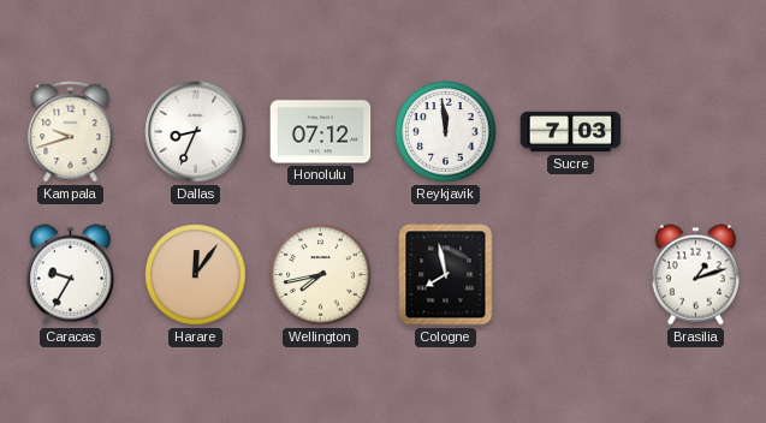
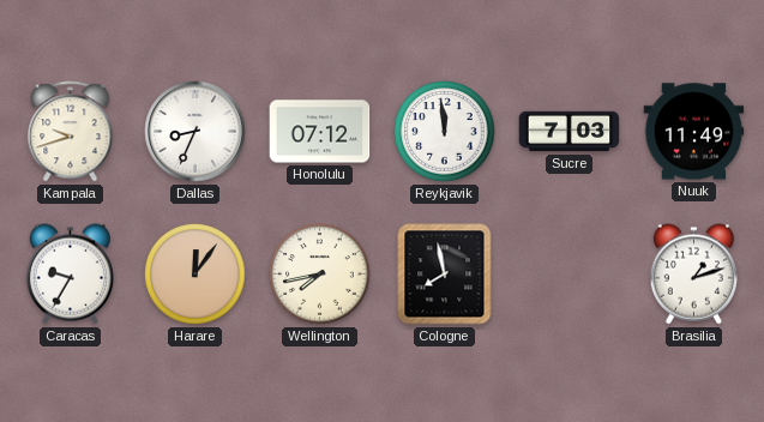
Nuuk: none -> 11:49 (694, 132)
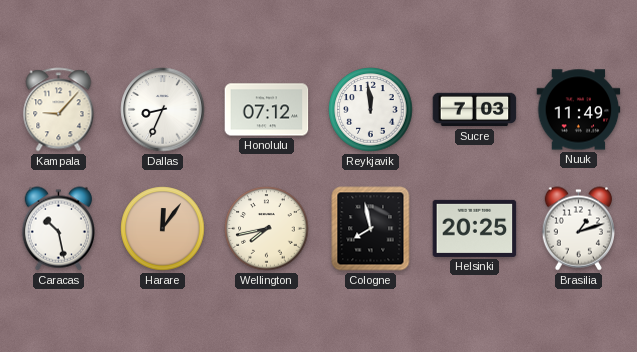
Kampala: 9:42 -> 9:07 (59, 110)
Caracas: 9:35 -> 10:28 (58, 229)
Helsinki: none -> 20:25 (475, 228)
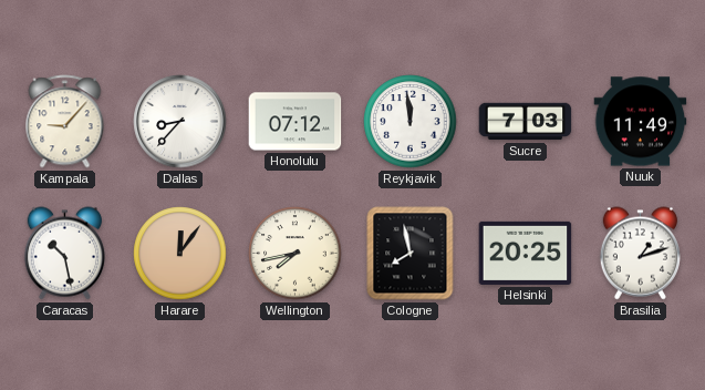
Dallas: 8:34 -> 8:37 (180, 122)
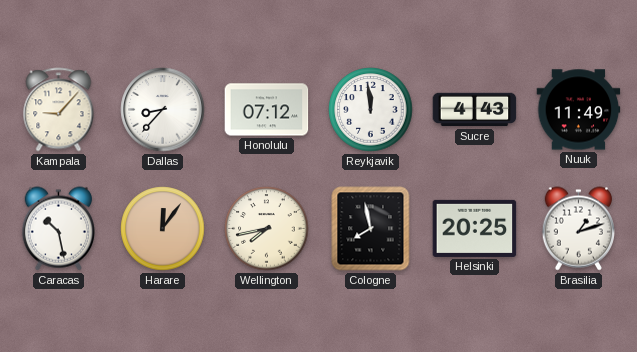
Sucre: 7:03 -> 4:43 (475, 110)
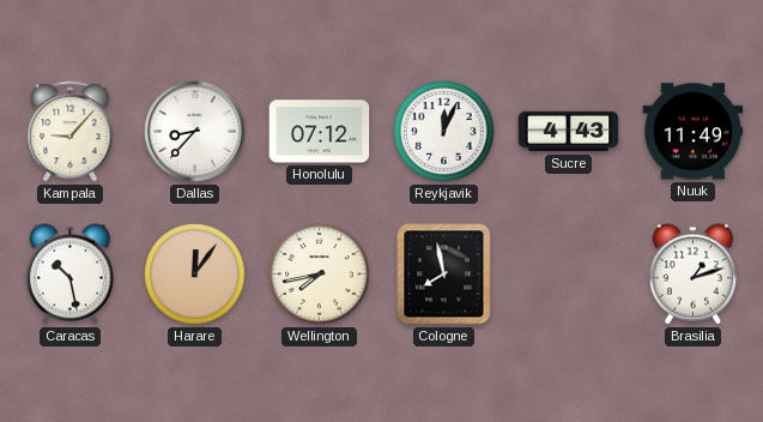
Reykjavik: 11:59 -> 12:04 (444, 132)
Helsinki: 20:25 -> none (475, 228)
